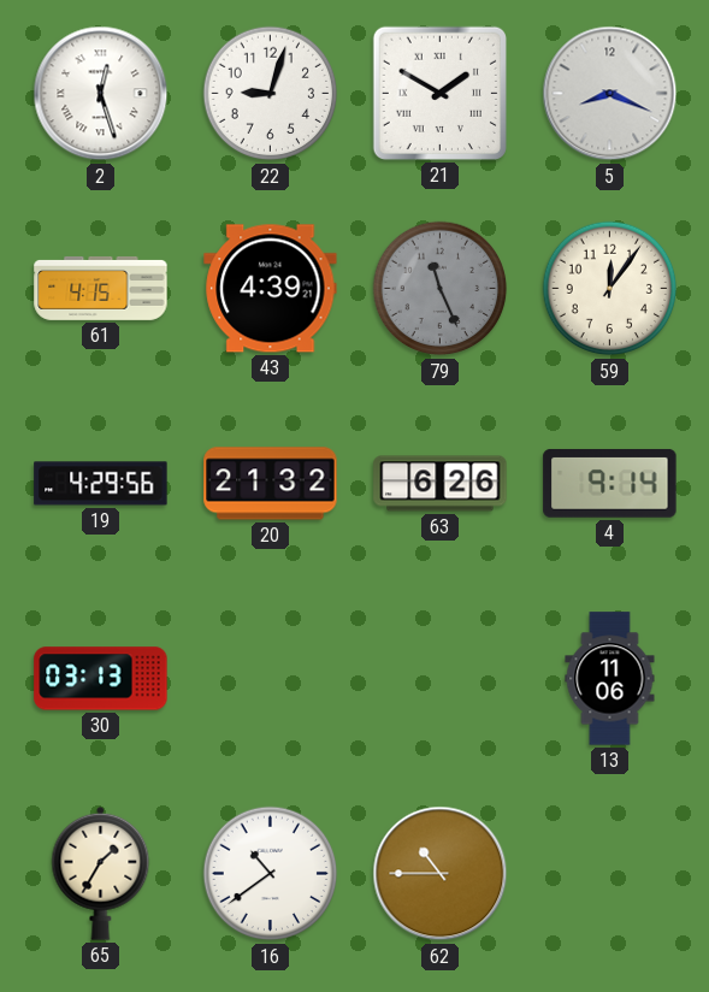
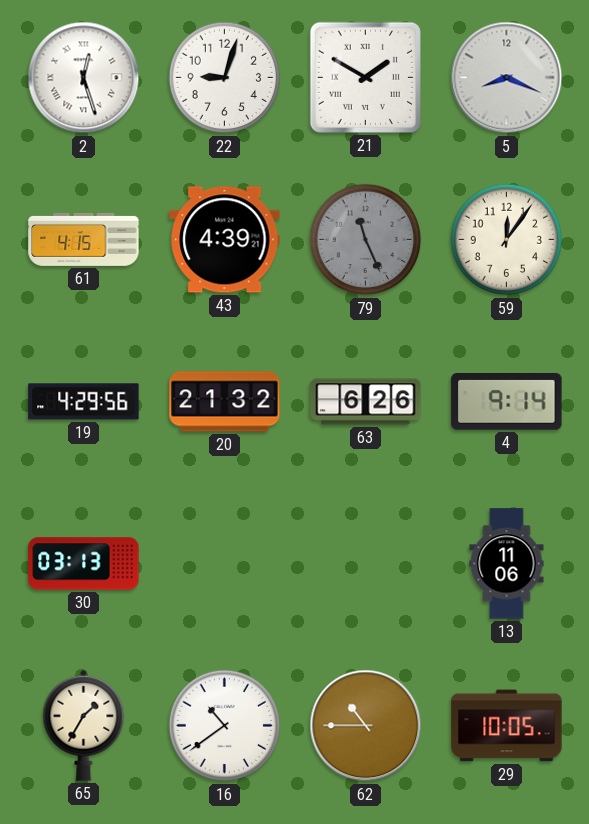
29: none -> 10:05 (507, 726)
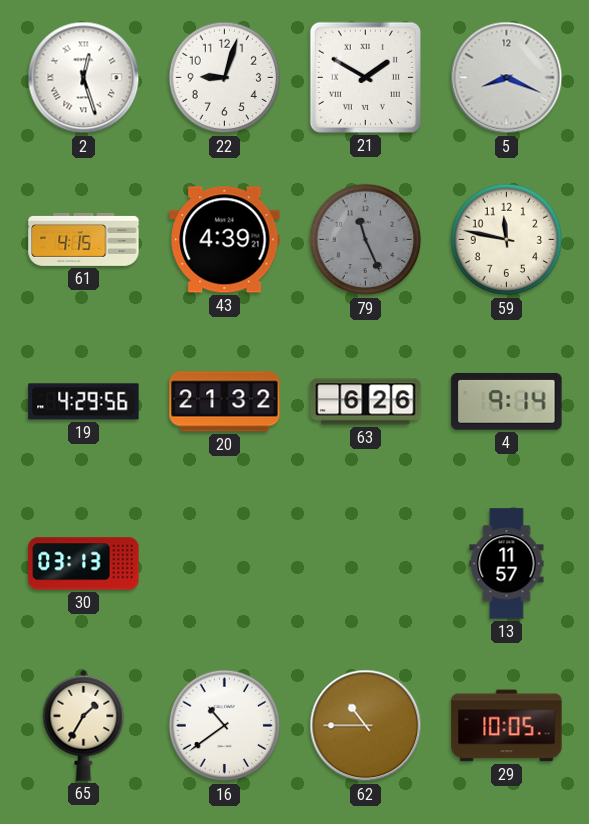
59: 12:06 -> 11:47 (507, 240)
13: 11:06 -> 11:57 (507, 564)
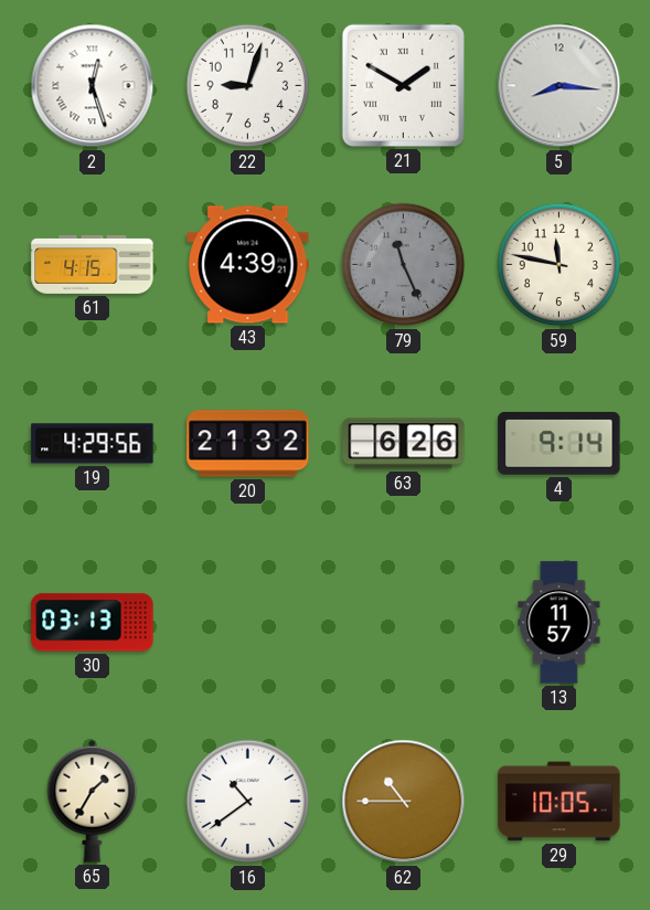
5: 8:19 -> 8:16 (560, 86)
